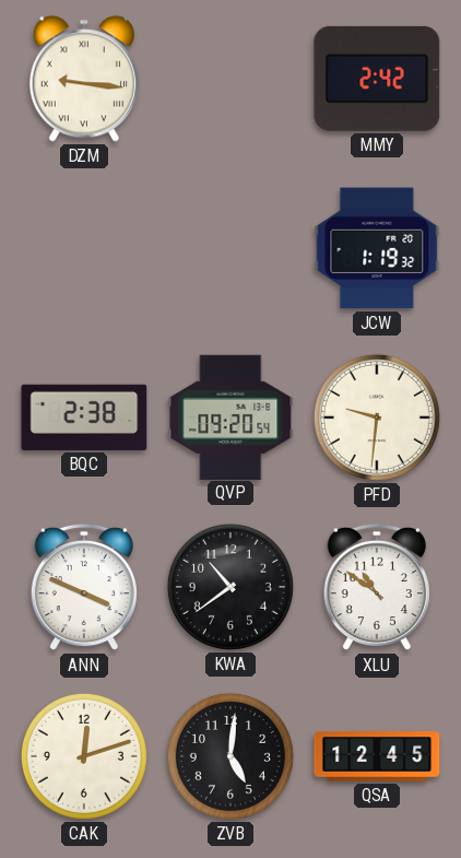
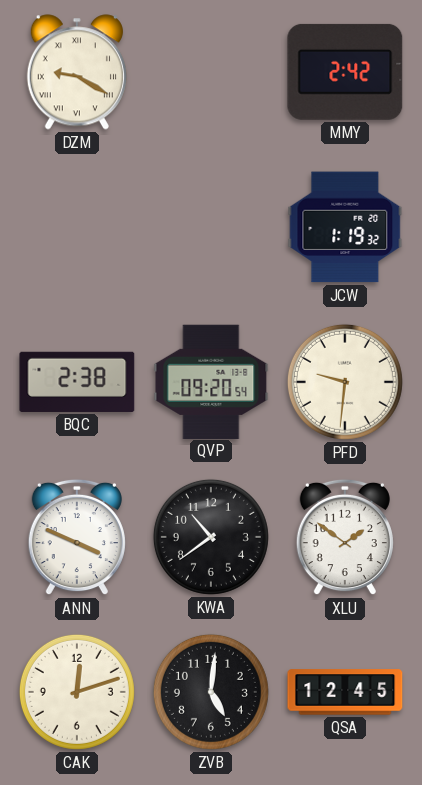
DZM: 9:16 -> 9:20 (77, 72)
XLU: 10:51 -> 1:51 (345, 537)
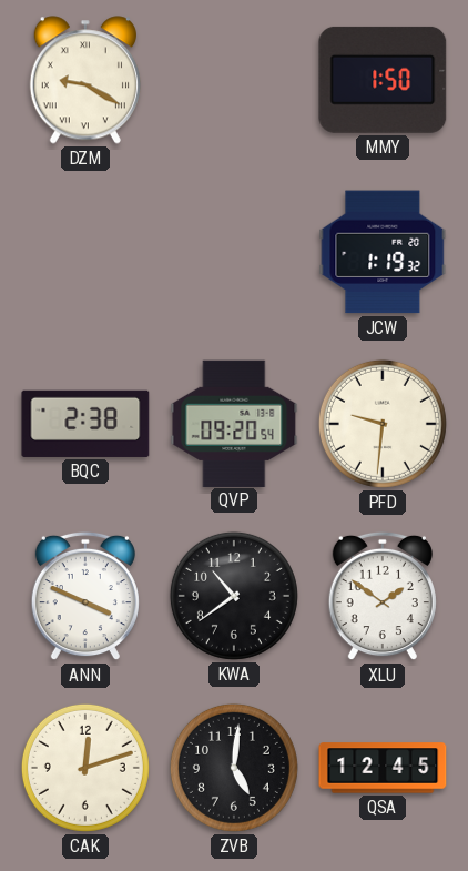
MMY: 2:42 -> 1:50 (383, 80)
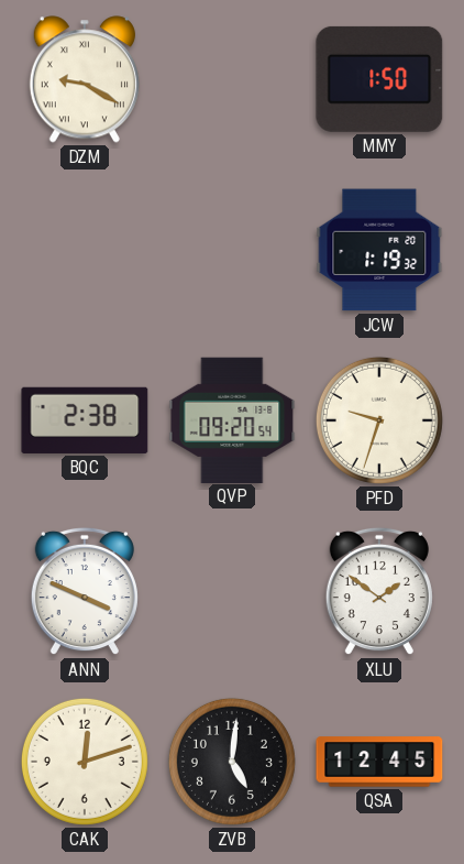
PFD: 9:31 -> 9:33 (379, 420)
KWA: 10:39 -> none (234, 596)
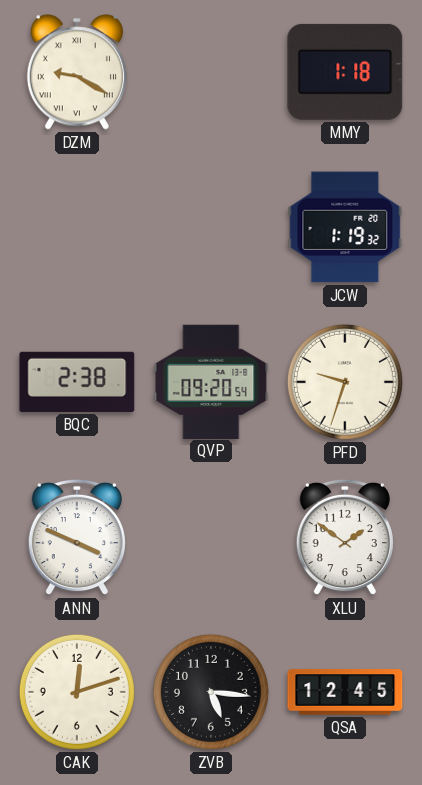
MMY: 1:50 -> 1:18 (345, 72)
ZVB: 5:01 -> 5:16 (211, 692)
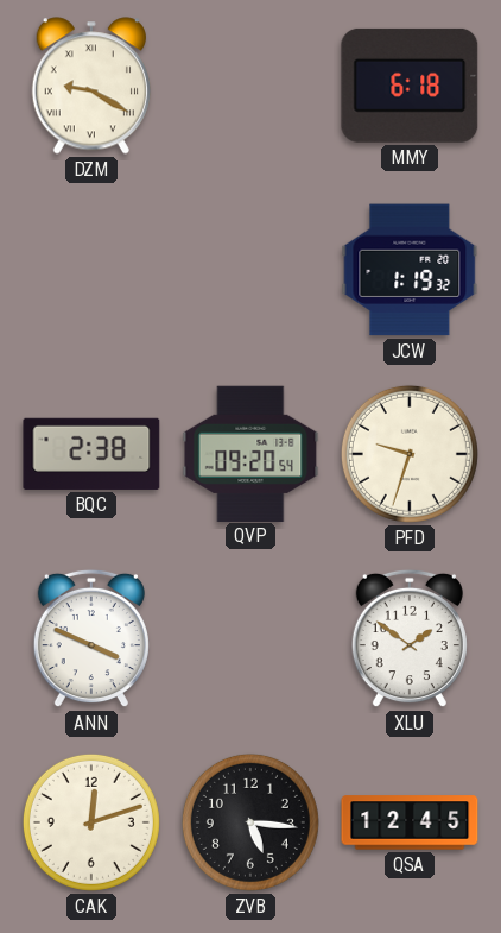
MMY: 1:18 -> 6:18 (410, 86)
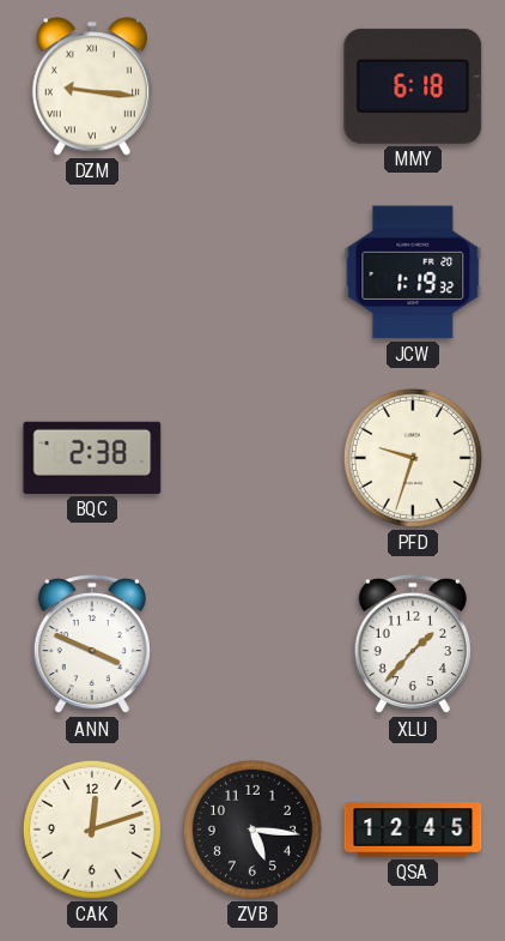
DZM: 9:20 -> 9:16 (92, 86)
QVP: 09:20 -> none (251, 453)
XLU: 1:51 -> 1:37 (413, 644)
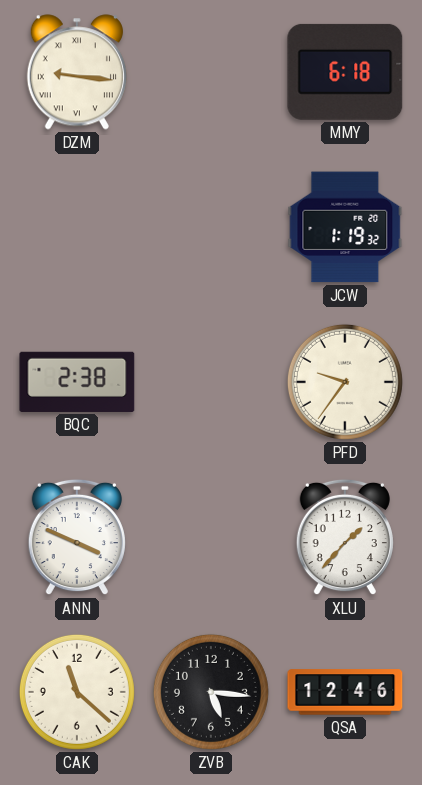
PFD: 9:33 -> 9:36 (345, 382)
CAK: 12:12 -> 11:22 (77, 692)
QSA: 12:45 -> 12:46 (345, 692)
